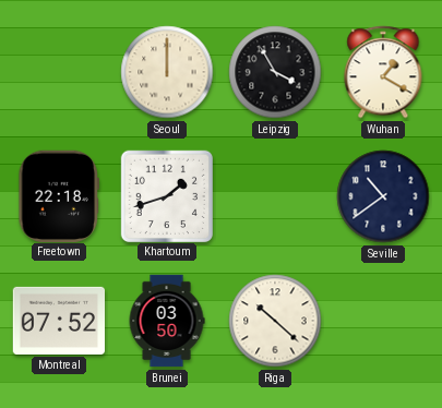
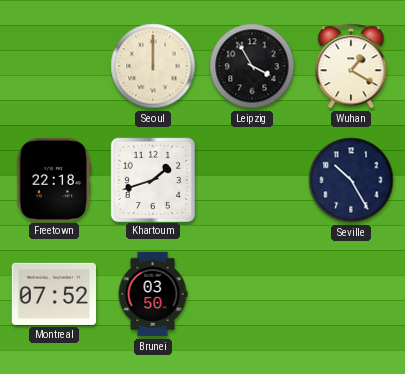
Seville: 10:39 -> 10:25 (351, 180)
Riga: 10:22 -> none (275, 321)
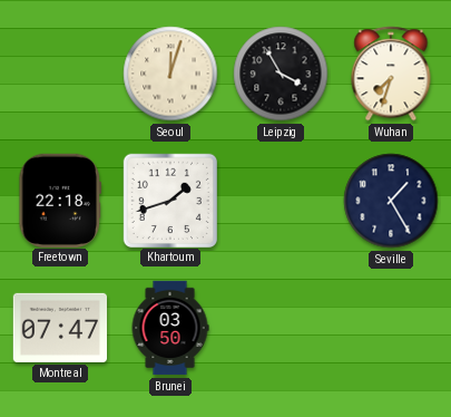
Seoul: 12:00 -> 12:03 (170, 74)
Wuhan: 1:20 -> 7:33 (391, 74)
Seville: 10:25 -> 1:25 (391, 201)
Montreal: 07:52 -> 07:47 (59, 328)
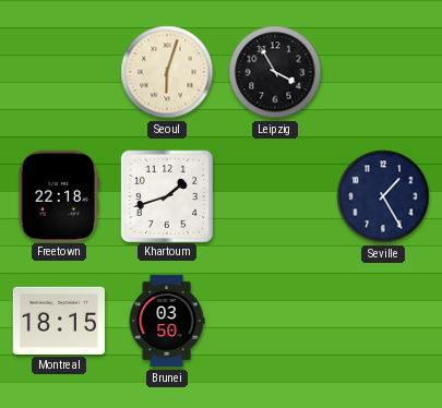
Seoul: 12:03 -> 6:03 (167, 72)
Wuhan: 7:33 -> none (391, 74)
Montreal: 07:47 -> 18:15 (58, 321)
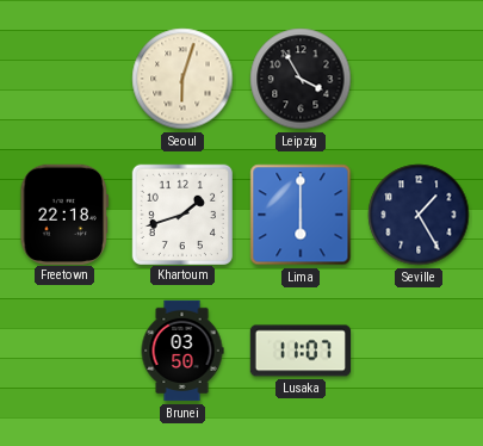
Lima: none -> 6:00 (301, 215)
Montreal: 18:15 -> none (58, 321)
Lusaka: none -> 11:07 (301, 351)
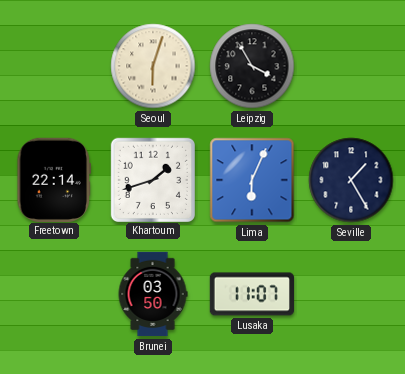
Freetown: 22:18 -> 22:14 (54, 179)
Lima: 6:00 -> 6:04 (252, 180)
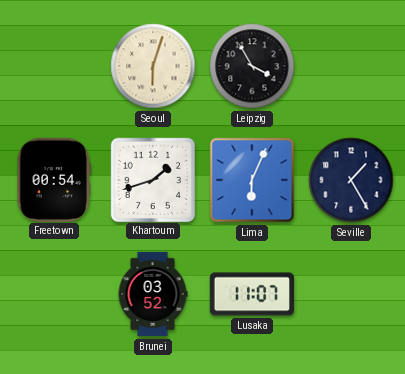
Freetown: 22:14 -> 00:54 (54, 179)
Brunei: 03:50 -> 03:52 (153, 294)
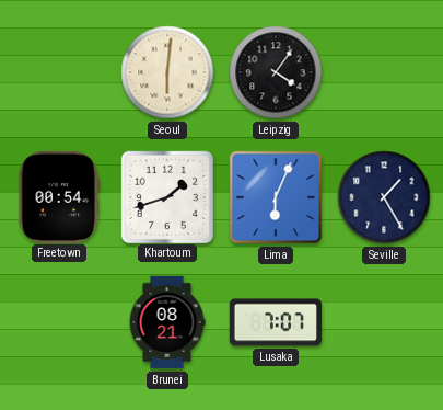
Seoul: 6:03 -> 6:01 (167, 72)
Leipzig: 3:55 -> 4:06 (276, 72)
Brunei: 03:52 -> 08:21 (167, 322)
Lusaka: 11:07 -> 7:07 (276, 322)
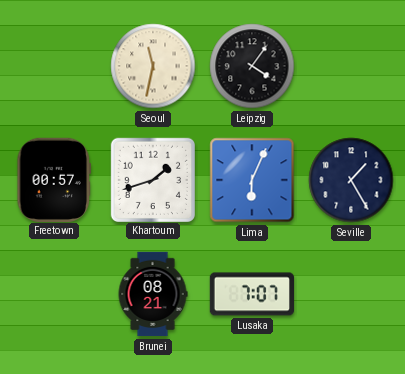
Seoul: 6:01 -> 11:32 (153, 66)
Freetown: 00:54 -> 00:57 (54, 179)
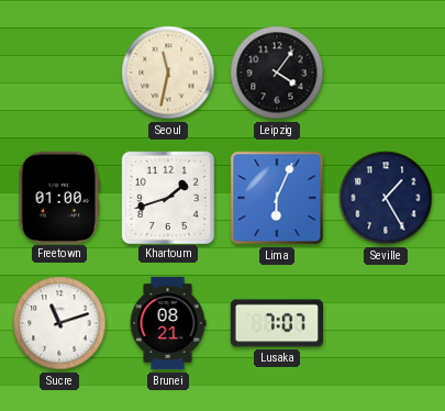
Freetown: 00:57 -> 01:00 (59, 197)
Sucre: none -> 11:12 (59, 323)
